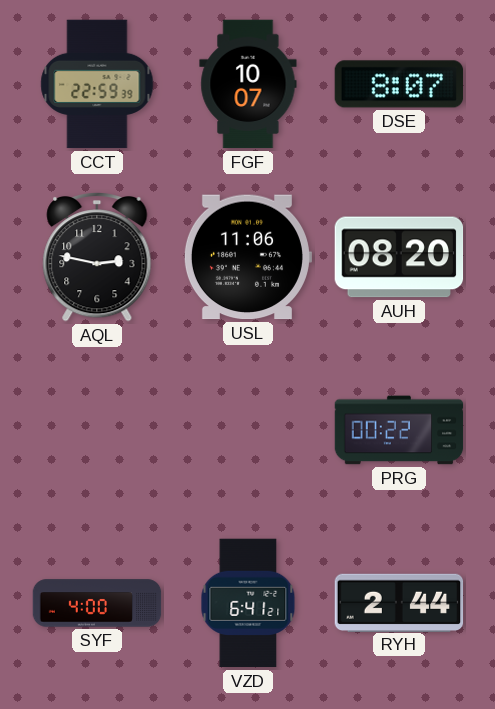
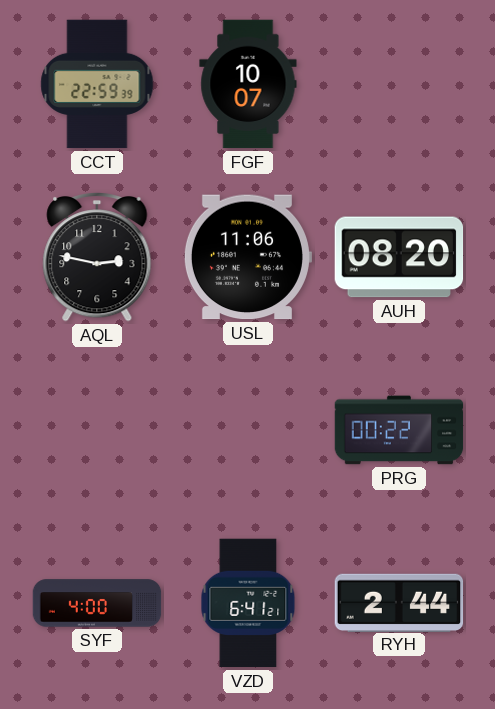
DSE: 8:07 -> none (399, 84)
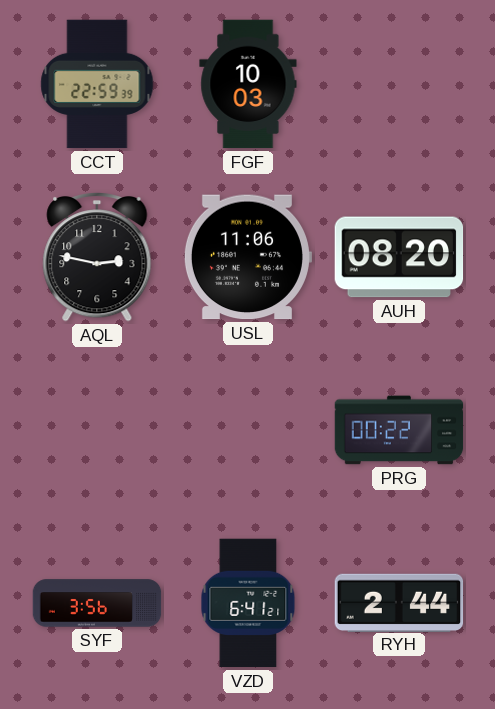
FGF: 10:07 -> 10:03 (248, 84)
SYF: 4:00 -> 3:56 (97, 603)
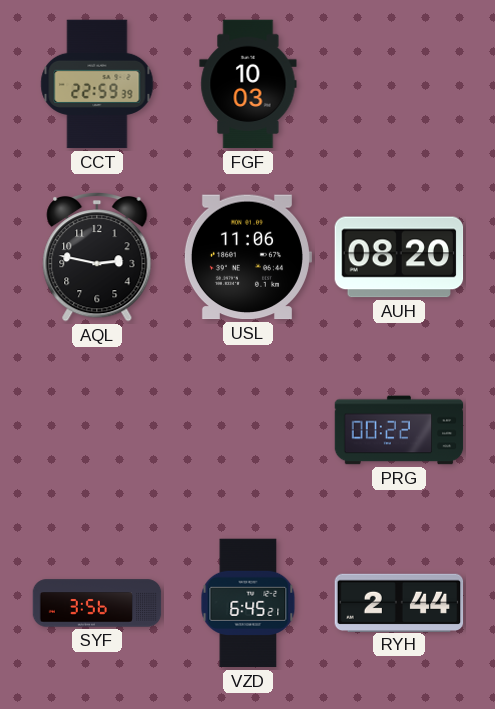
VZD: 6:41 -> 6:45 (248, 603)
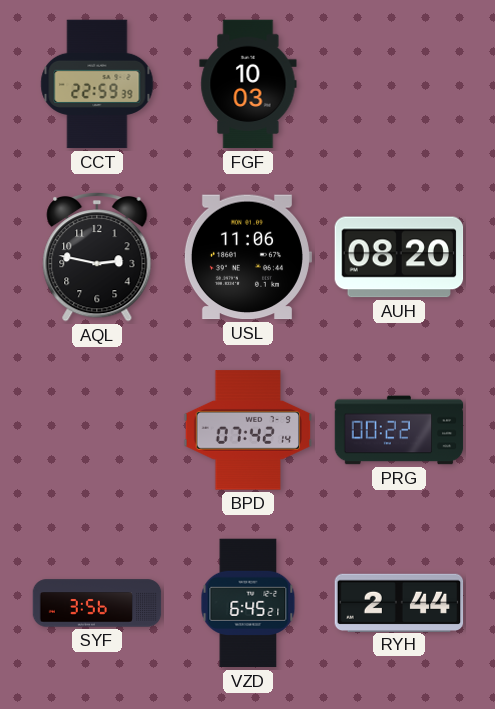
BPD: none -> 07:42 (248, 430)
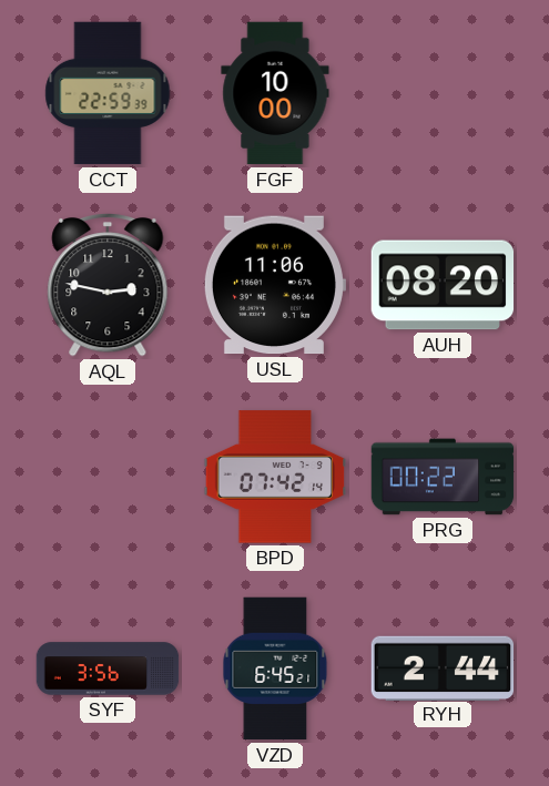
FGF: 10:03 -> 10:00 (275, 93)
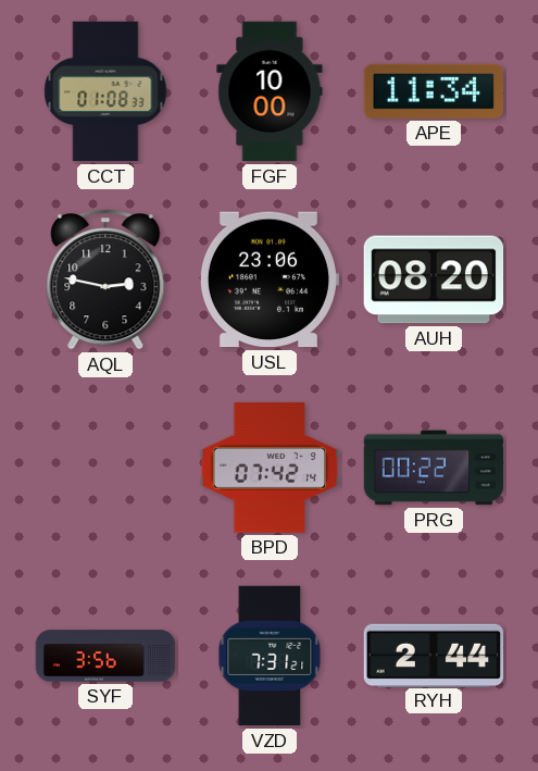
CCT: 22:59 -> 01:08 (105, 91)
APE: none -> 11:34 (433, 91)
USL: 11:06 -> 23:06 (268, 279)
VZD: 6:45 -> 7:31 (270, 656)
